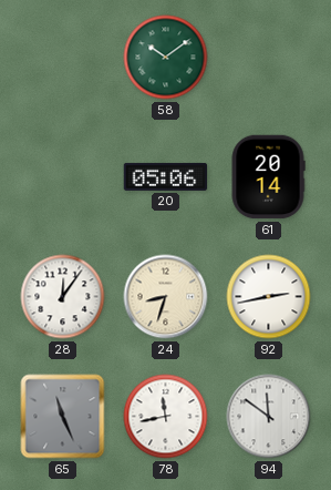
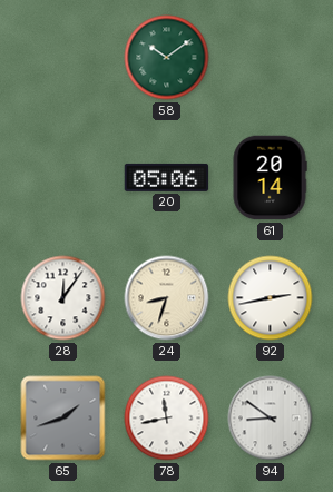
65: 11:26 -> 1:42 (63, 419)
94: 11:51 -> 8:51 (271, 419)
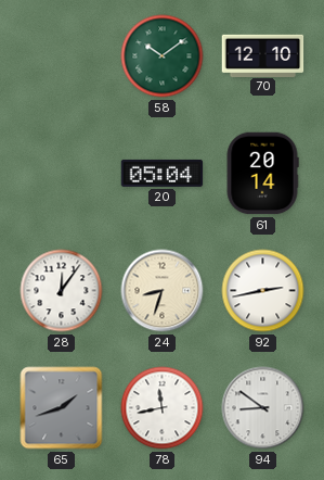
70: none -> 12:10 (263, 55)
20: 05:06 -> 05:04 (163, 173)
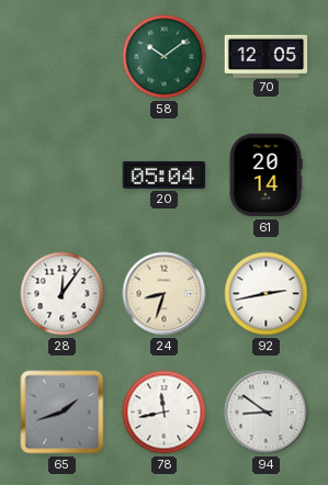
70: 12:10 -> 12:05 (267, 56)
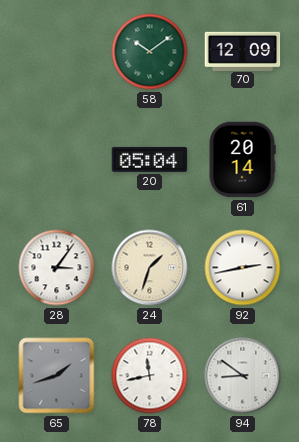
70: 12:05 -> 12:09 (243, 51)
28: 12:06 -> 3:06 (57, 268)
24: 8:33 -> 1:33 (150, 268)
